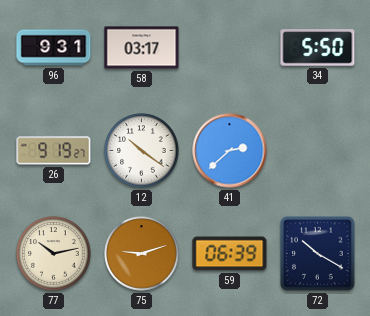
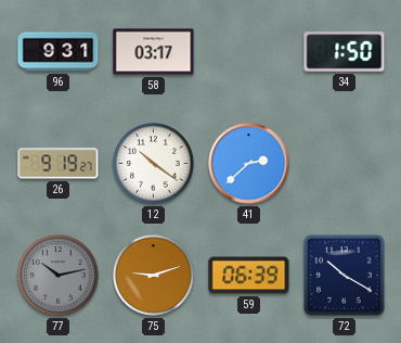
34: 5:50 -> 1:50 (345, 52)
77 dial: cream -> grey (59, 276)
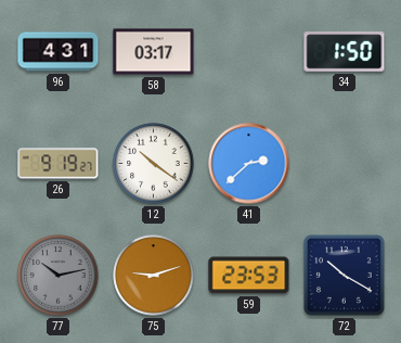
96: 9:31 -> 4:31 (59, 52)
59: 06:39 -> 23:53 (249, 276)
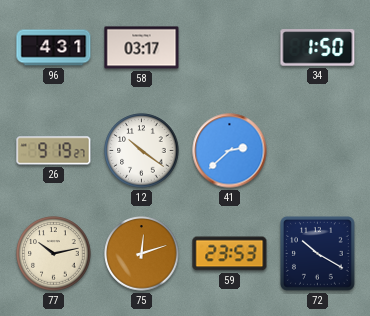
77 dial: grey -> cream (54, 254)
75: 9:12 -> 12:12 (142, 254)
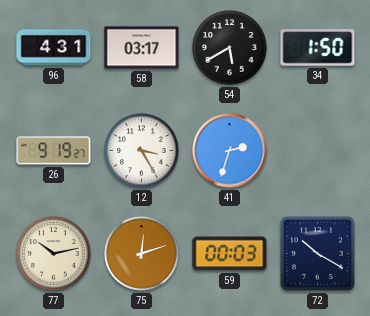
54: none -> 5:40 (230, 48)
12: 10:21 -> 3:25 (142, 151)
41: 2:38 -> 2:33 (230, 151)
59: 23:53 -> 00:03 (230, 254)
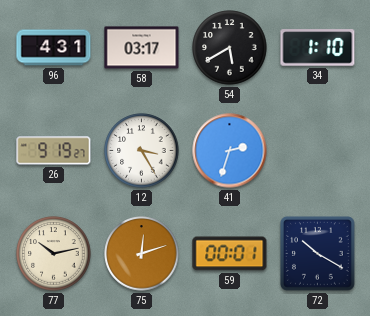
34: 1:50 -> 1:10 (318, 48)
59: 00:03 -> 00:01 (230, 254)
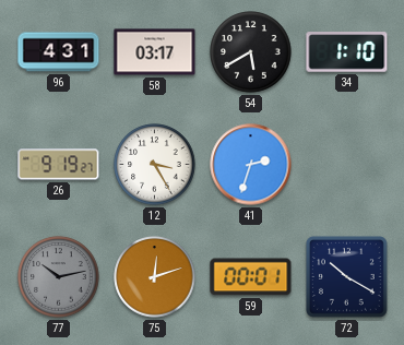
77 dial: cream -> grey (59, 277)
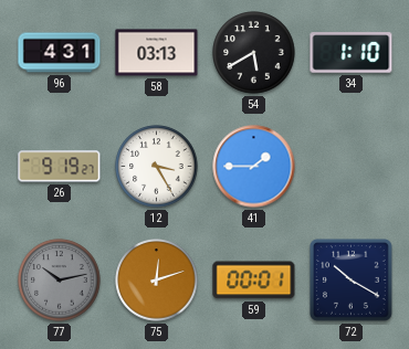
58: 03:17 -> 03:13 (157, 53)
41: 2:33 -> 1:45 (254, 167)
